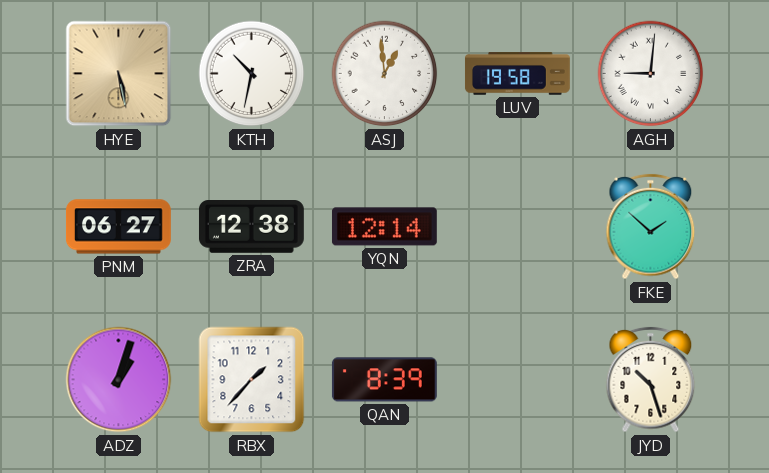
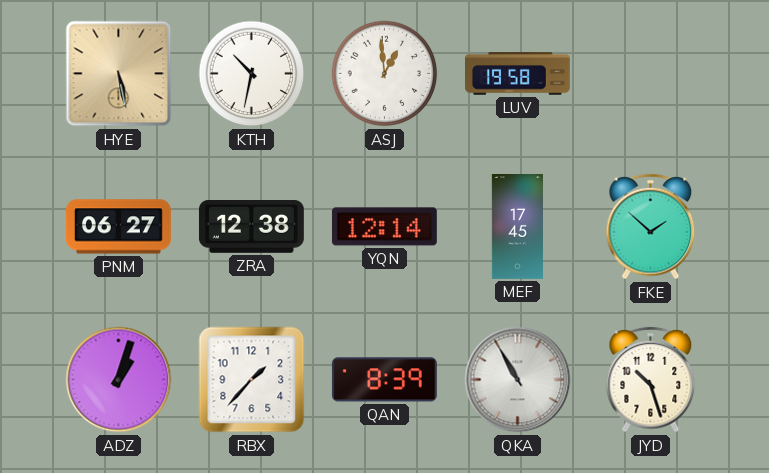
AGH: 9:01 -> none (651, 74)
MEF: none -> 17:45 (517, 227)
QKA: none -> 10:55 (518, 380)
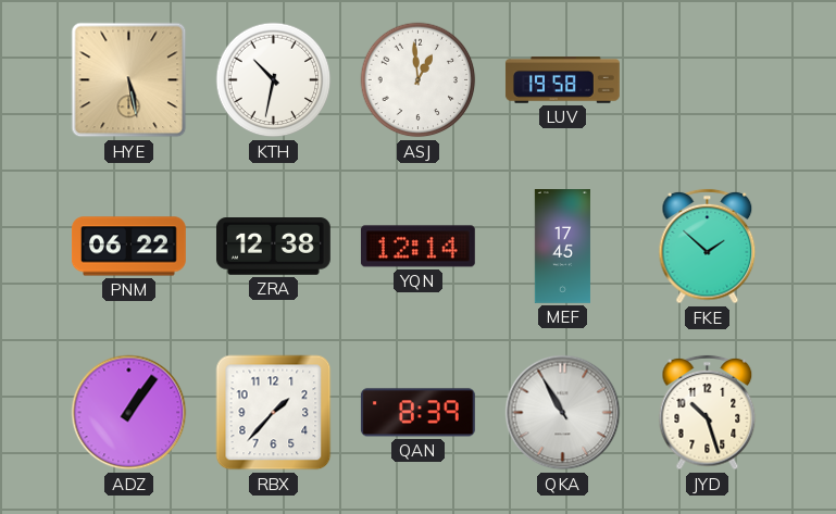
PNM: 06:27 -> 06:22 (128, 247)
ADZ: 1:03 -> 1:06 (129, 413)
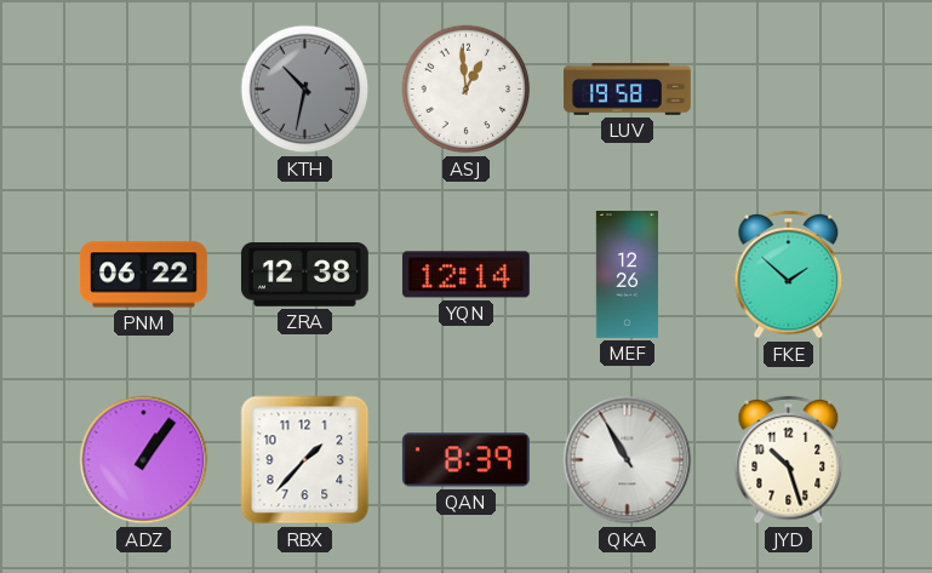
HYE: 5:28 -> none (129, 80)
KTH dial: white -> grey (305, 90)
MEF: 17:45 -> 12:26 (627, 275)
